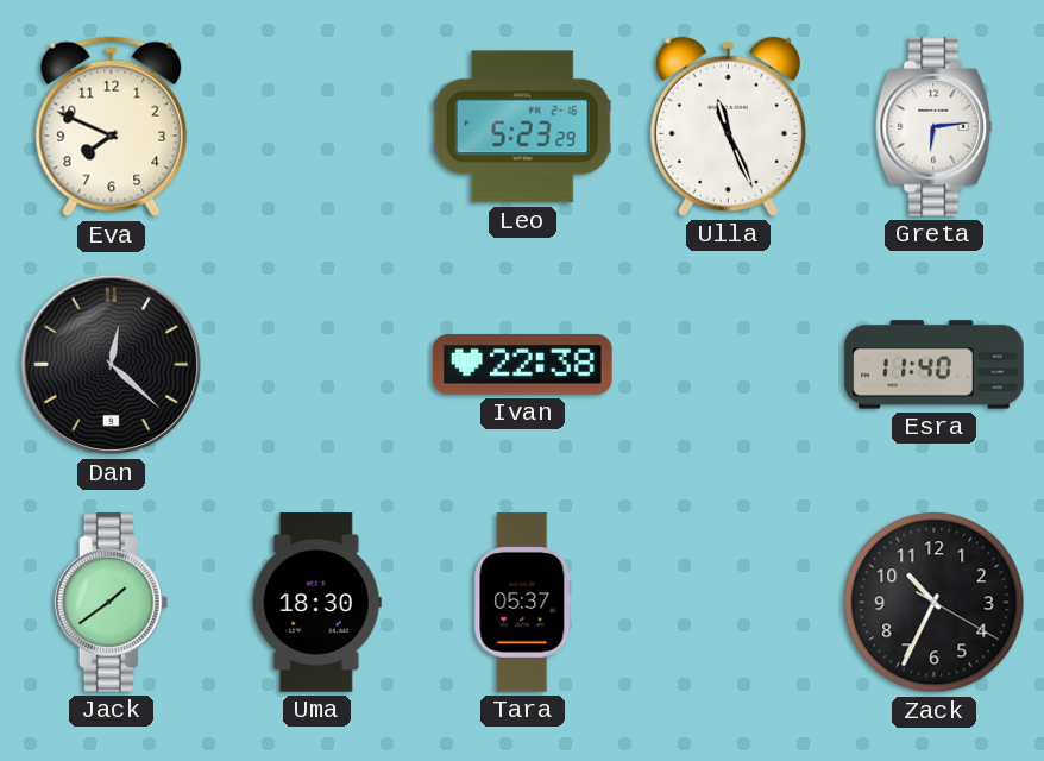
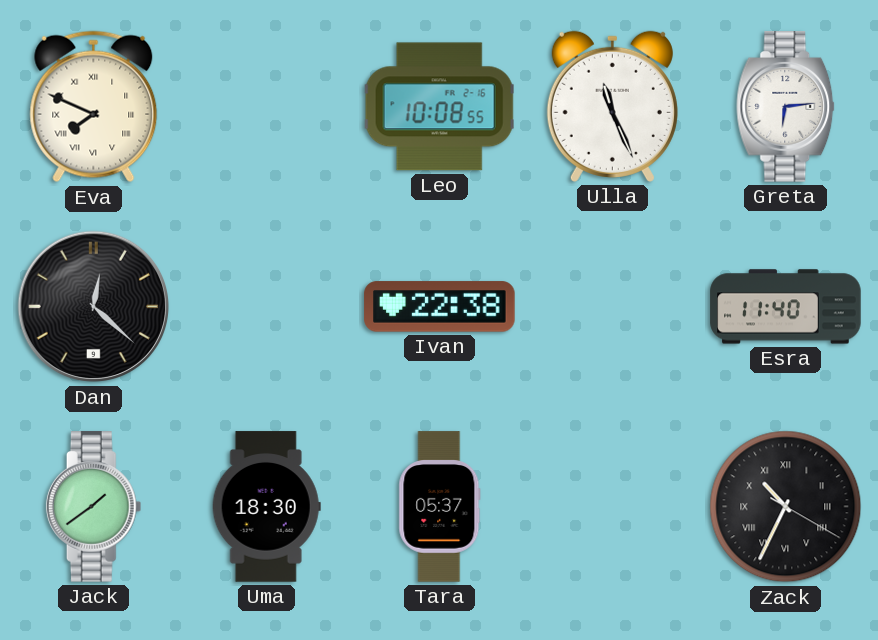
Eva numerals: Arabic -> Roman (94, 107)
Leo: 5:23 -> 10:08 (439, 107)
Zack numerals: Arabic -> Roman (786, 507)
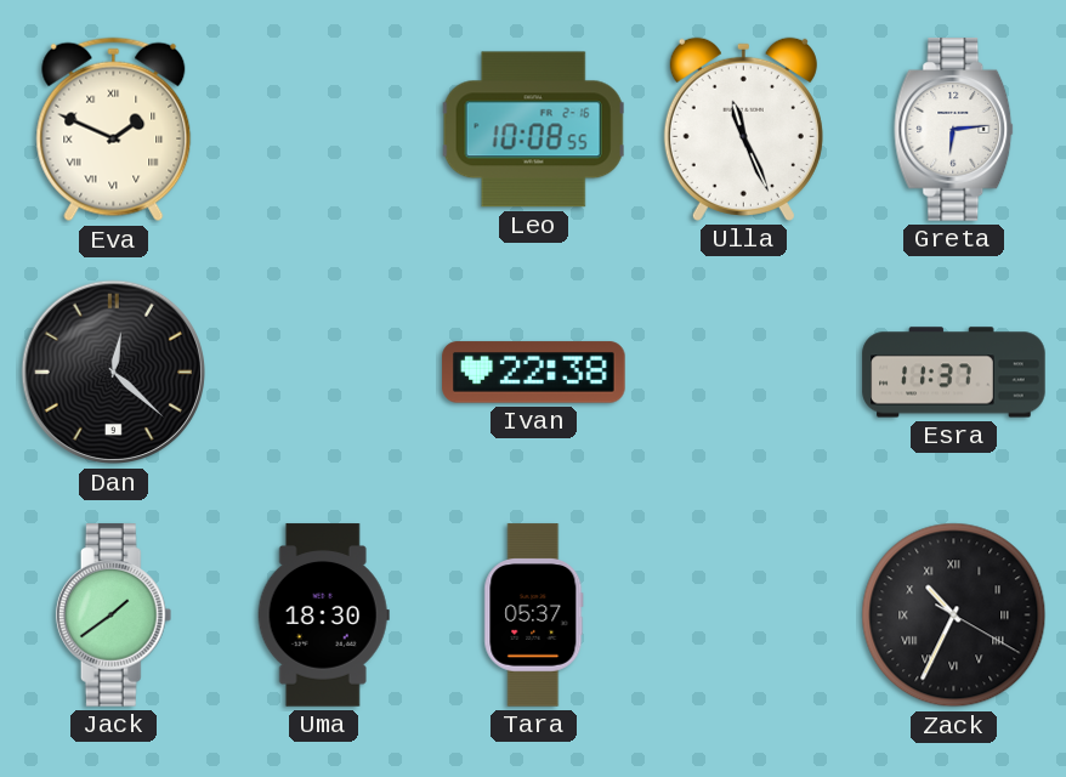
Eva: 7:49 -> 1:49 (114, 130)
Esra: 11:40 -> 11:37 (954, 373)
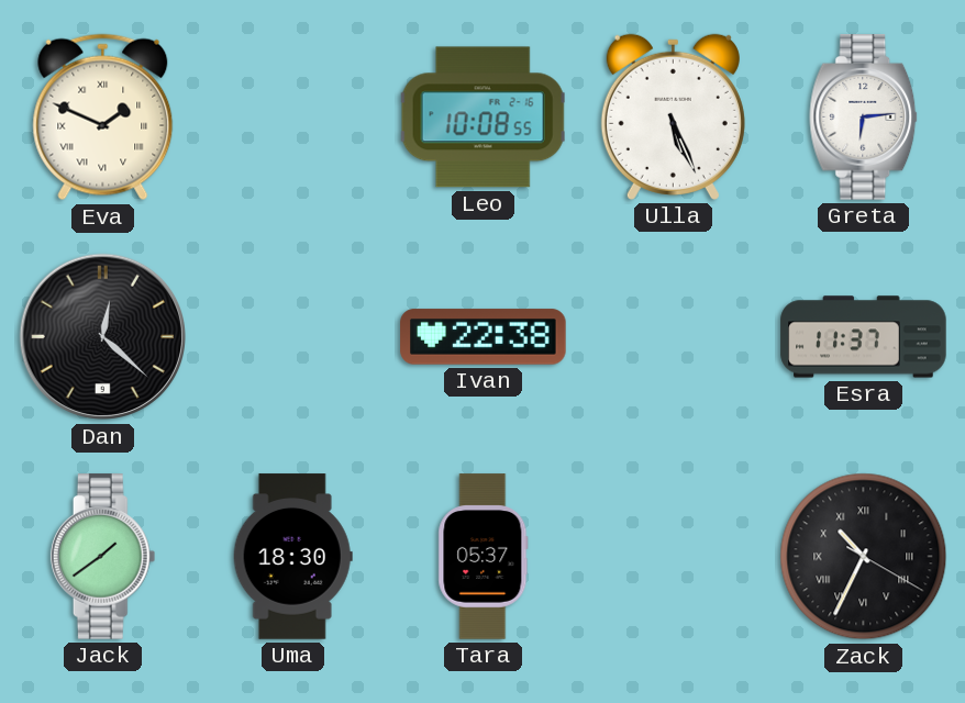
Ulla: 11:26 -> 5:26 (673, 116)
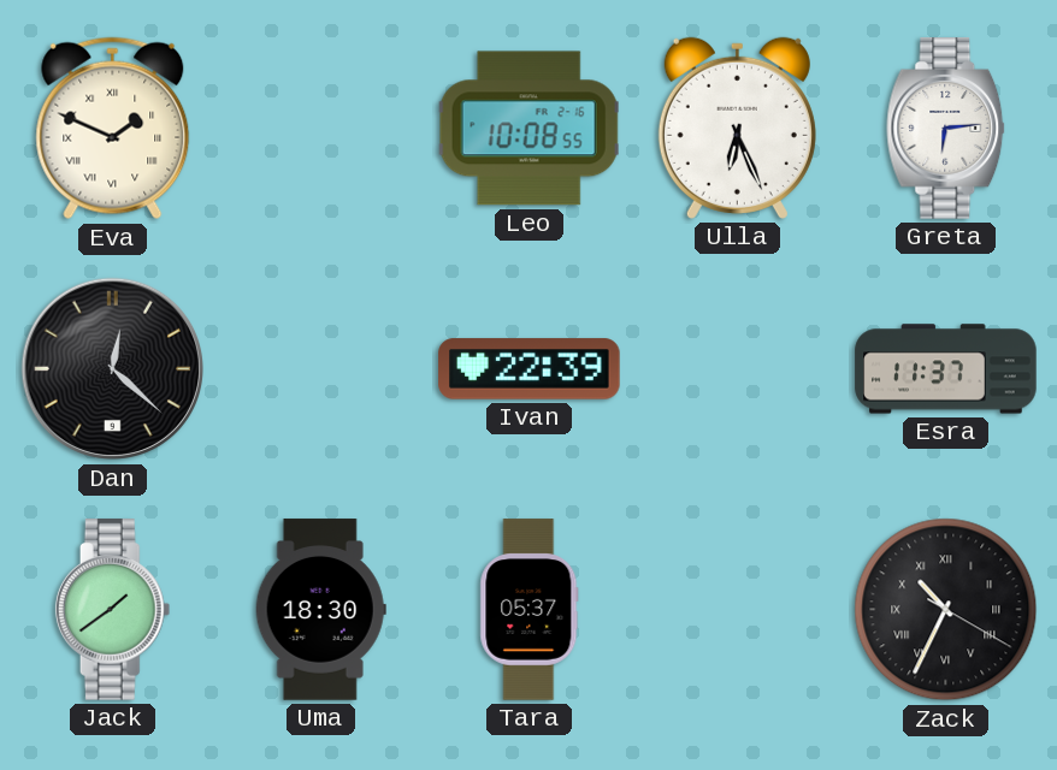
Ulla: 5:26 -> 6:26 (737, 128)
Ivan: 22:38 -> 22:39 (530, 369)
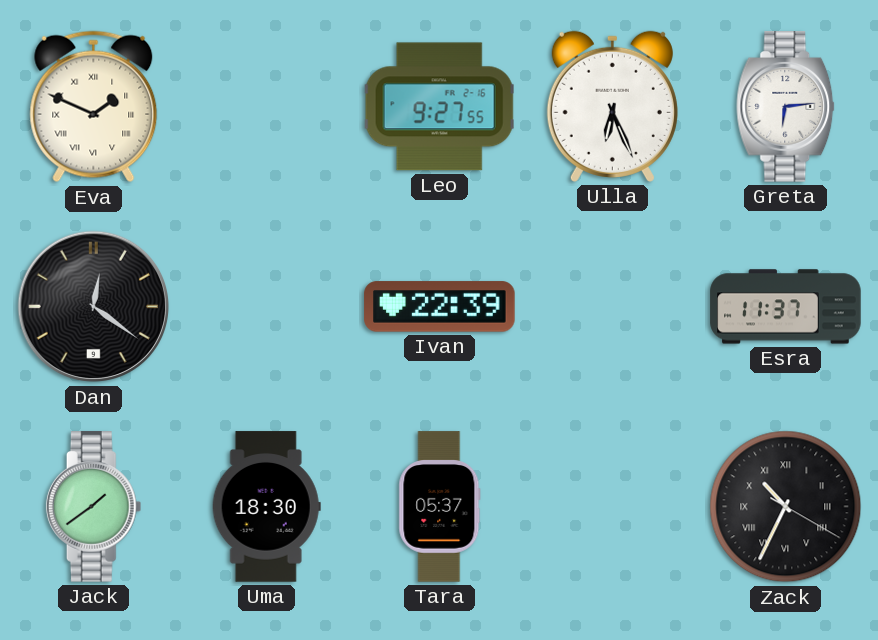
Leo: 10:08 -> 9:27 (439, 107)
Dan: 12:22 -> 12:21 (94, 307)
